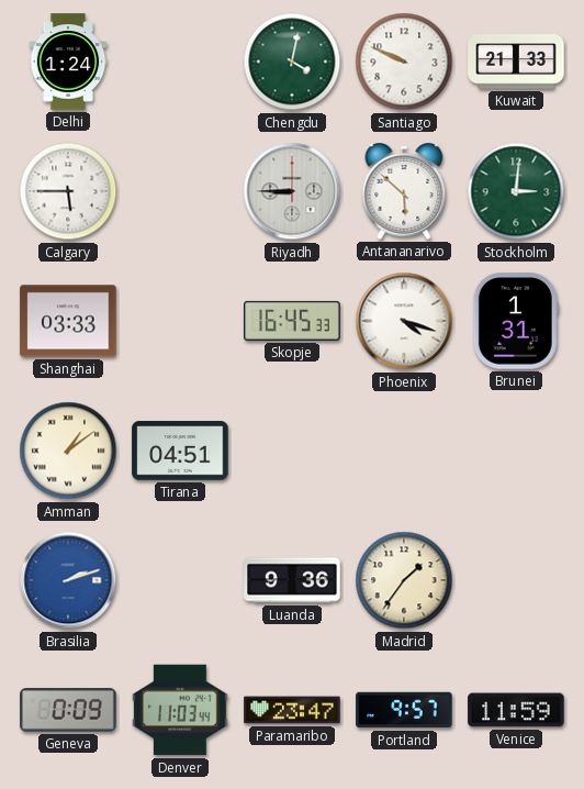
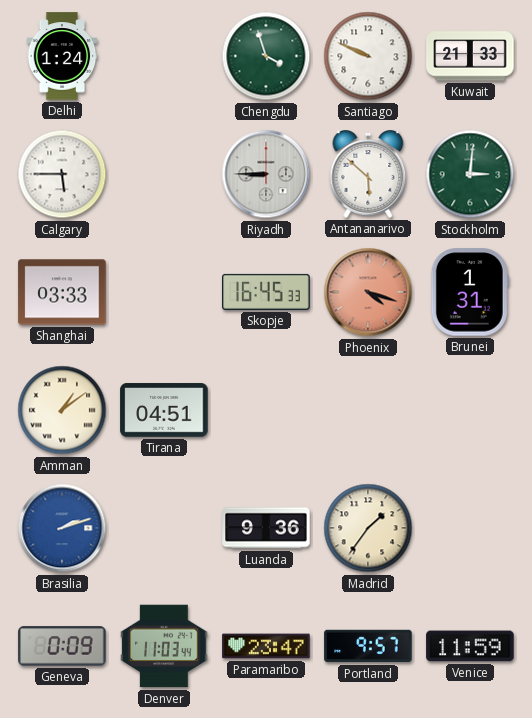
Chengdu: 4:02 -> 3:57 (266, 56)
Phoenix dial: white -> salmon (368, 292)
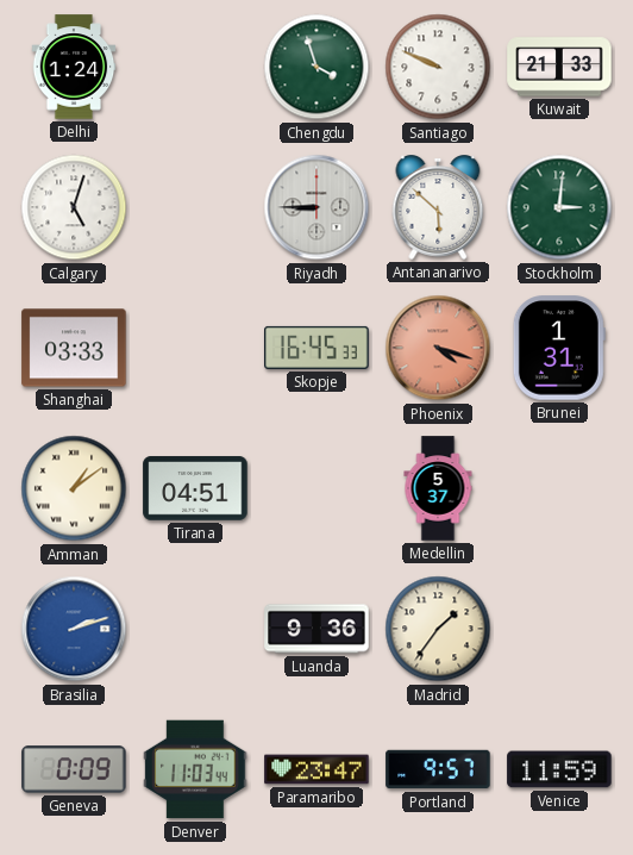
Calgary: 5:45 -> 5:03 (74, 207)
Medellin: none -> 5:37 (438, 488)
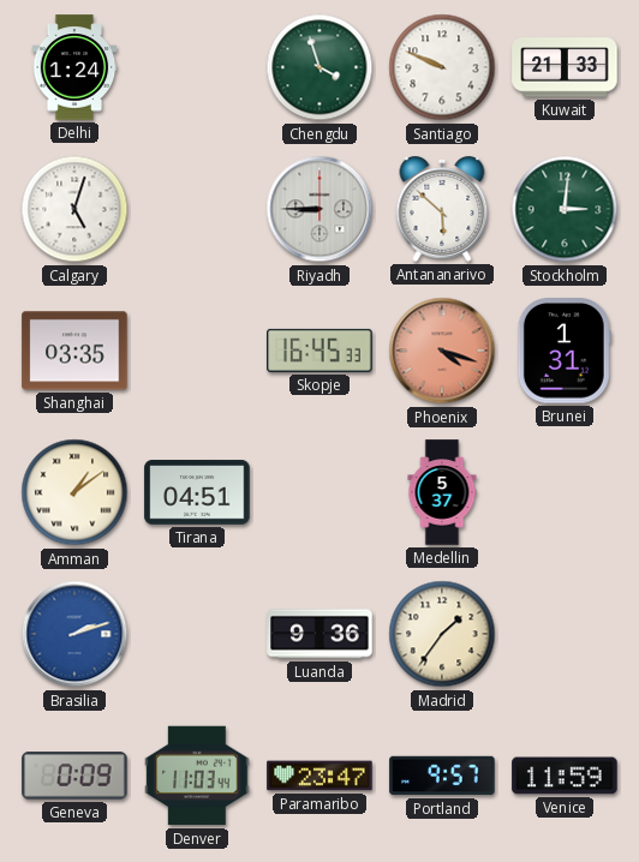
Shanghai: 03:33 -> 03:35 (74, 351)
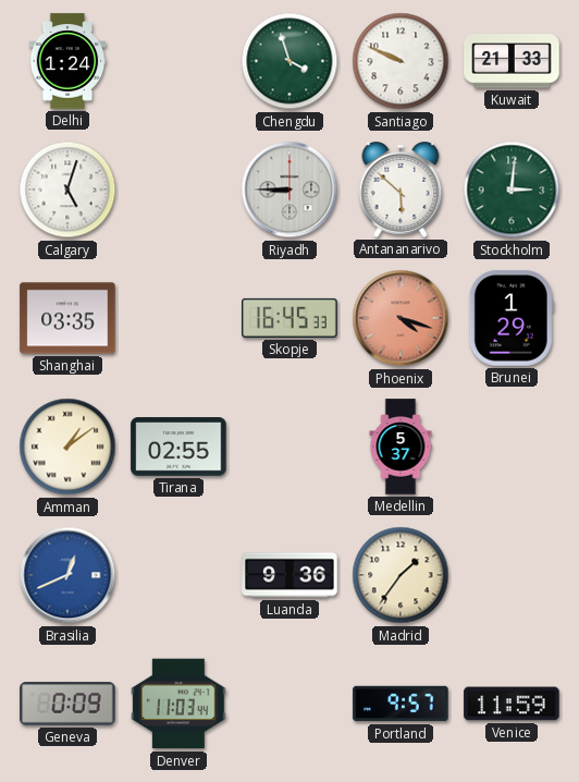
Brunei: 1:31 -> 1:29 (512, 318)
Tirana: 04:51 -> 02:55 (178, 447)
Brasilia: 2:12 -> 12:41 (67, 575)
Paramaribo: 23:47 -> none (319, 776)
